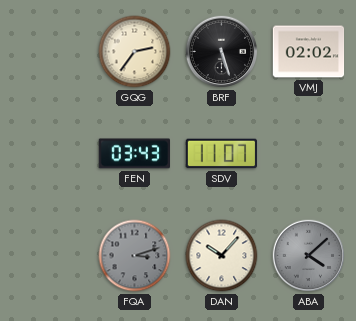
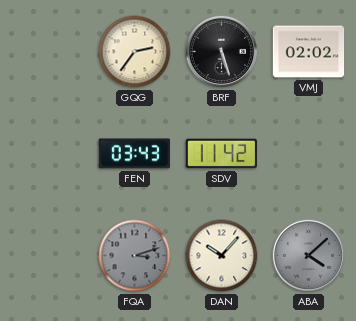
SDV: 11:07 -> 11:42 (221, 154)
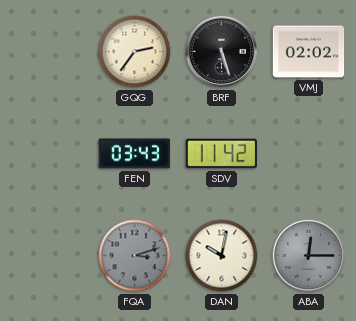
DAN: 10:07 -> 10:02 (222, 256)
ABA: 4:08 -> 12:15 (309, 256)
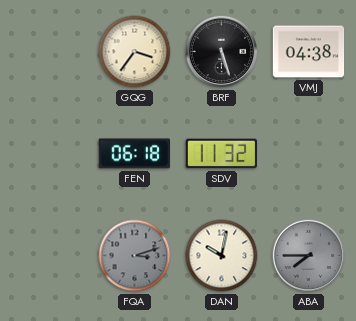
GQG: 2:36 -> 3:36 (135, 52)
VMJ: 02:02 -> 04:38 (309, 52)
FEN: 03:43 -> 06:18 (134, 154)
SDV: 11:42 -> 11:32 (221, 154)
ABA: 12:15 -> 7:45 (309, 256)
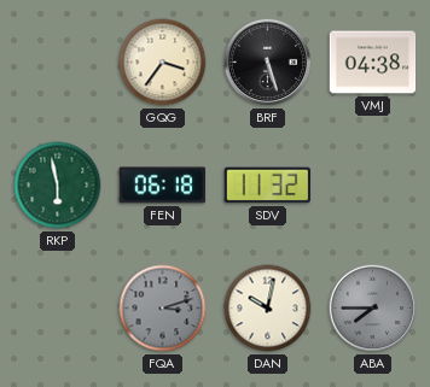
RKP: none -> 5:58 (58, 186)
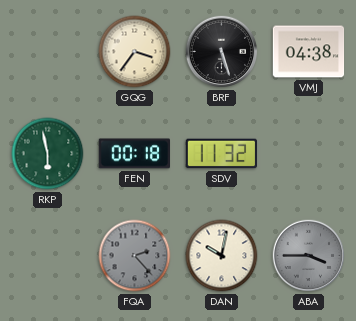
FEN: 06:18 -> 00:18 (134, 154)
FQA: 3:12 -> 2:23 (135, 256)
ABA: 7:45 -> 3:45 (309, 256)
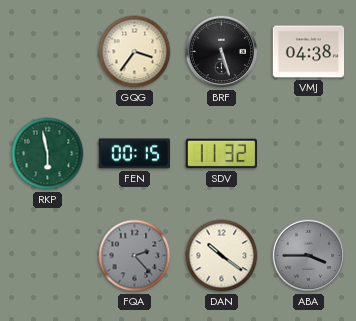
FEN: 00:18 -> 00:15 (134, 154)
DAN: 10:02 -> 10:21 (222, 256)
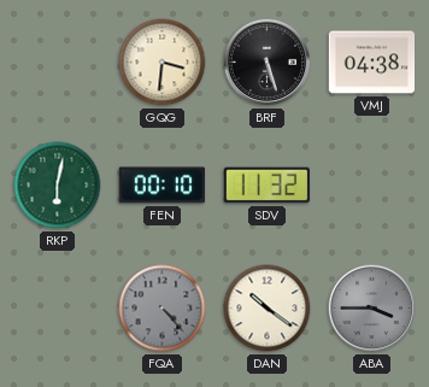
GQG: 3:36 -> 3:31 (163, 63)
RKP: 5:58 -> 6:02 (58, 186)
FEN: 00:15 -> 00:10 (161, 186)
FQA: 2:23 -> 4:23 (163, 309)
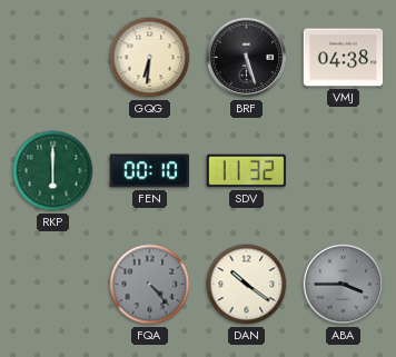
GQG: 3:31 -> 6:31 (150, 58)
RKP: 6:02 -> 6:00 (53, 171)
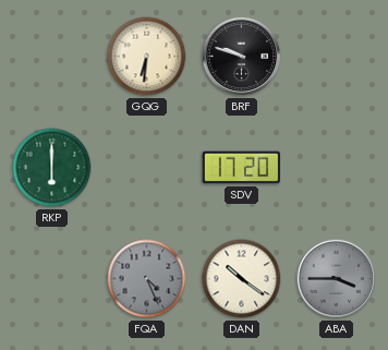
BRF: 5:27 -> 9:48 (242, 57)
VMJ: 04:38 -> none (344, 58)
FEN: 00:10 -> none (149, 171)
SDV: 11:32 -> 17:20 (241, 168)
FQA: 4:23 -> 4:26 (147, 279)
